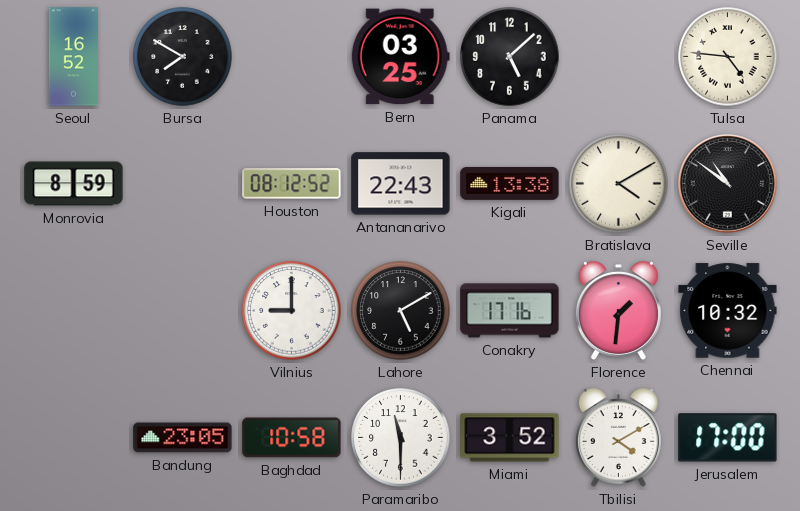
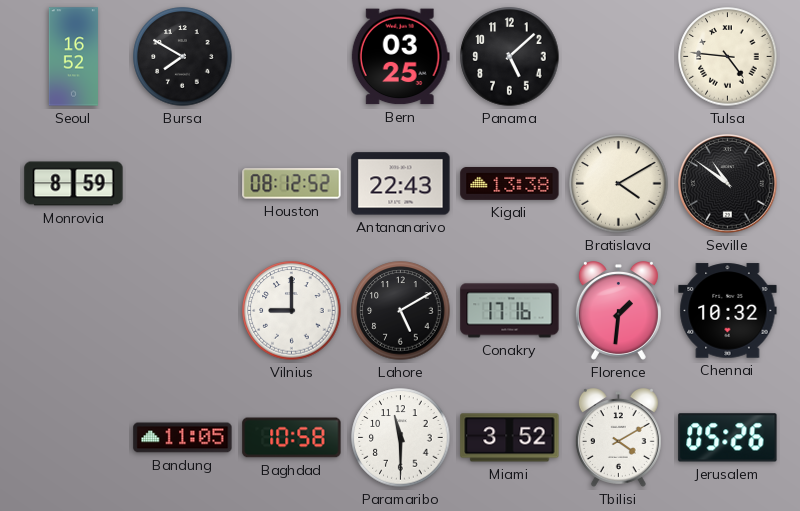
Bandung: 23:05 -> 11:05 (183, 438)
Jerusalem: 17:00 -> 05:26 (728, 438)
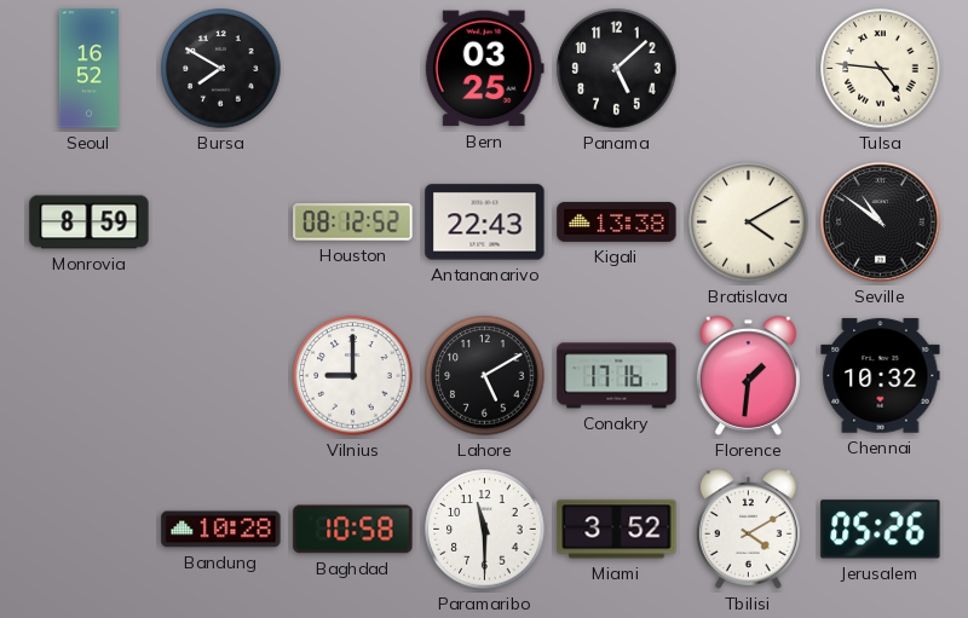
Bandung: 11:05 -> 10:28 (221, 530)
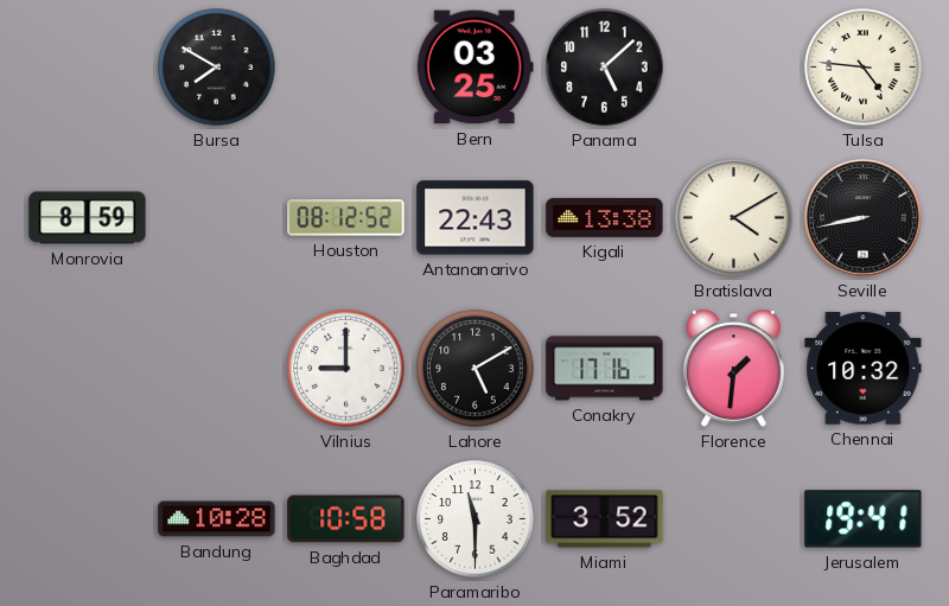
Seoul: 16:52 -> none (88, 69)
Seville: 10:51 -> 8:43 (864, 218)
Tbilisi: 4:10 -> none (748, 530)
Jerusalem: 05:26 -> 19:41 (864, 519)
